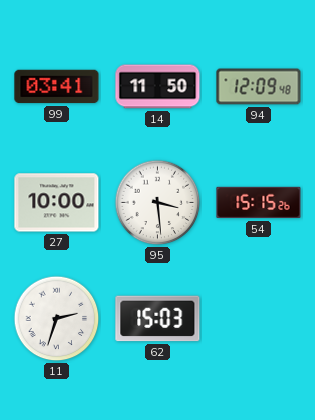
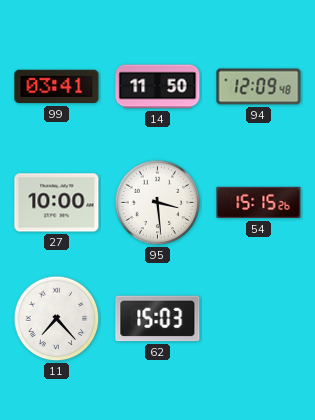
11: 2:33 -> 7:23 (57, 319)
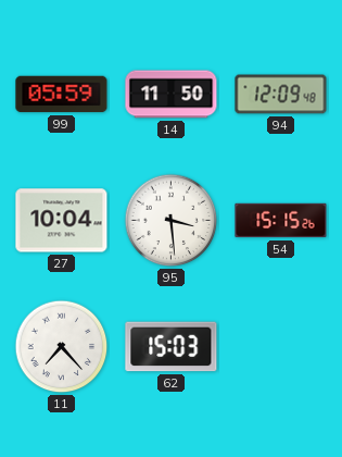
99: 03:41 -> 05:59 (62, 95)
27: 10:00 -> 10:04 (62, 221)
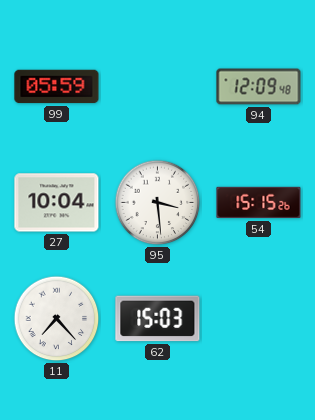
14: 11:50 -> none (172, 95)
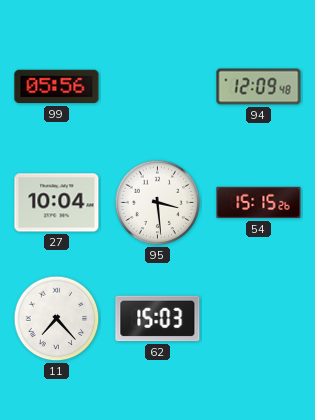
99: 05:59 -> 05:56 (57, 87)
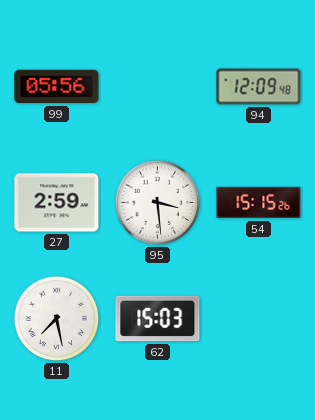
27: 10:04 -> 2:59 (57, 203)
11: 7:23 -> 7:28 (57, 319)
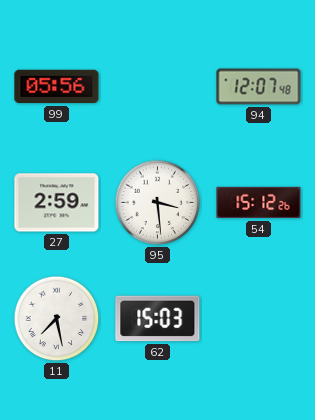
94: 12:09 -> 12:07 (259, 87)
54: 15:15 -> 15:12 (259, 203)
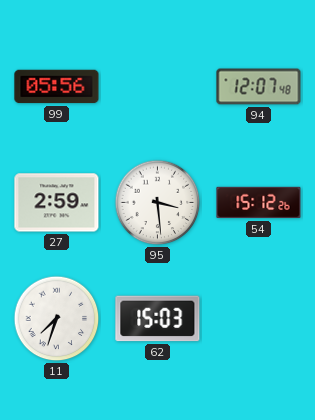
11: 7:28 -> 7:33 (57, 319)
